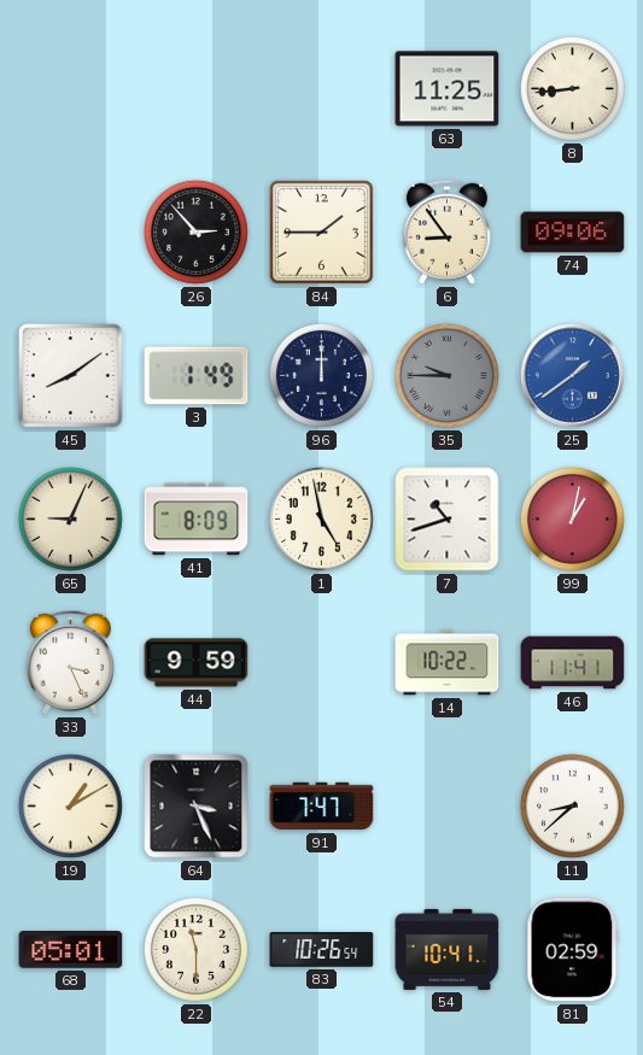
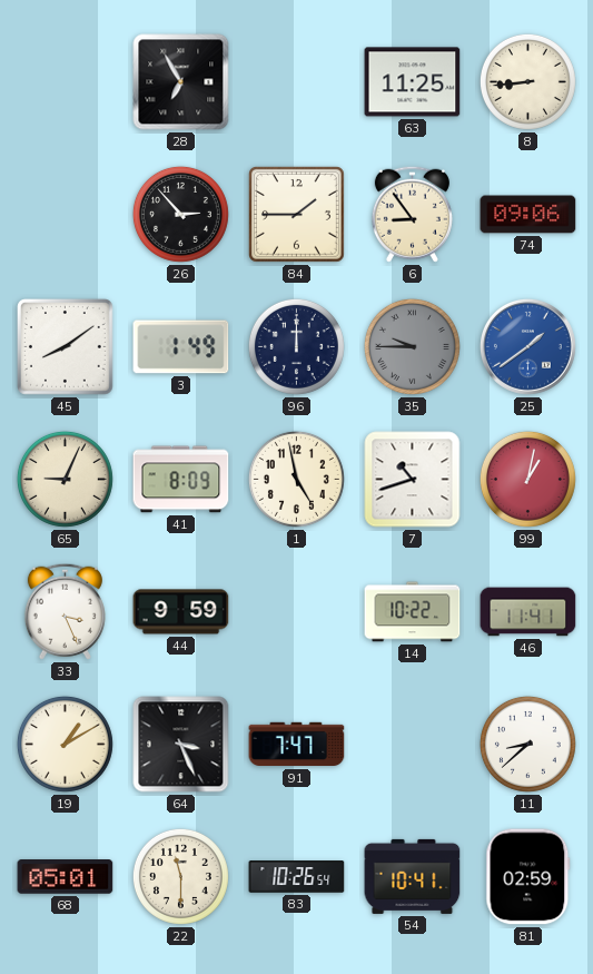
28: none -> 6:55 (181, 82)
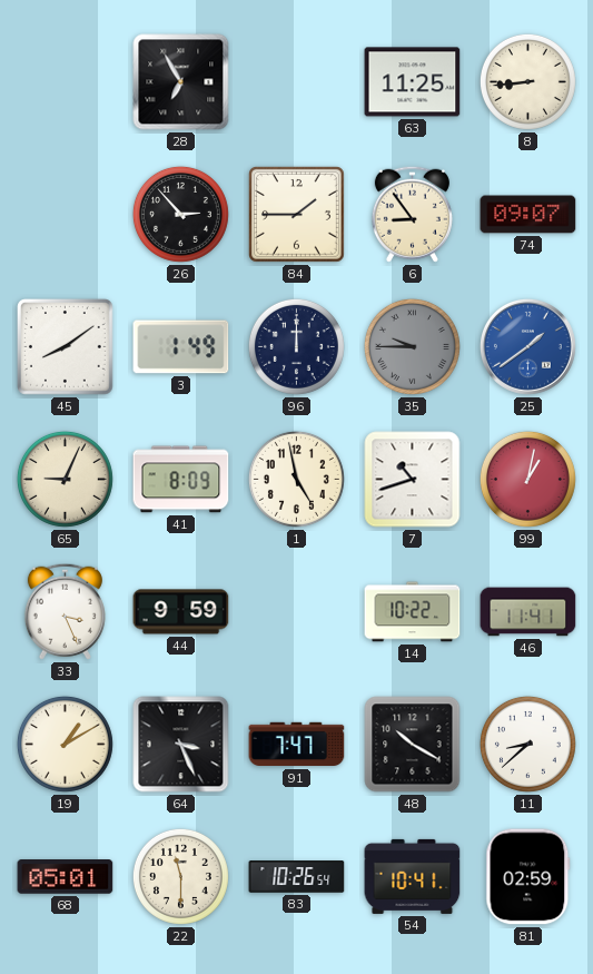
74: 09:06 -> 09:07 (528, 215)
48: none -> 10:20 (413, 745)
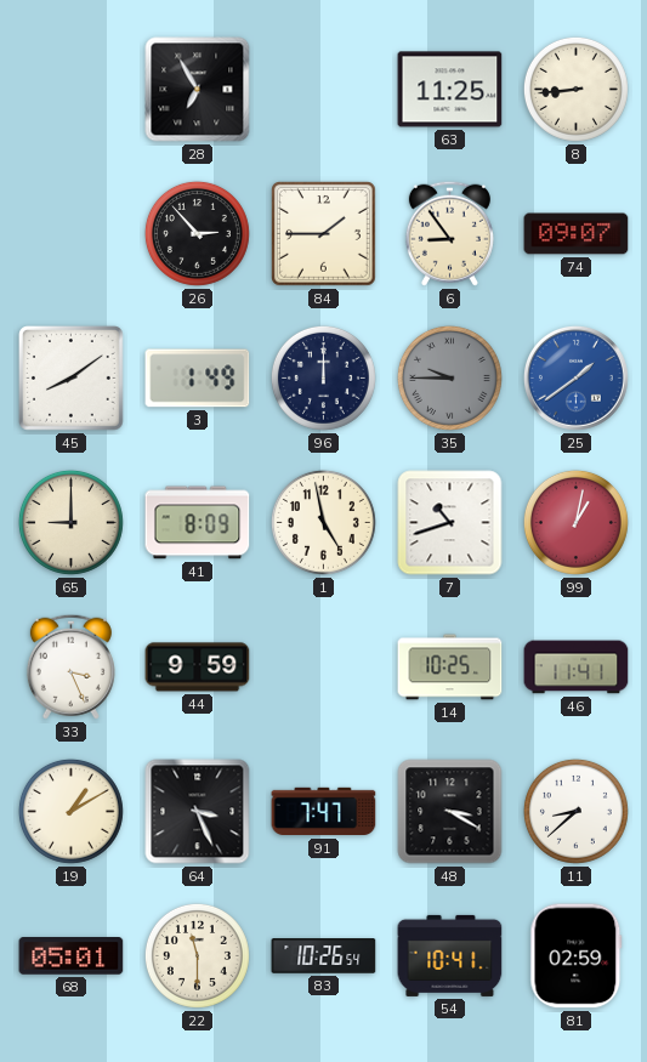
65: 9:04 -> 9:00 (70, 522)
14: 10:22 -> 10:25 (450, 668)
48: 10:20 -> 3:20 (450, 812)
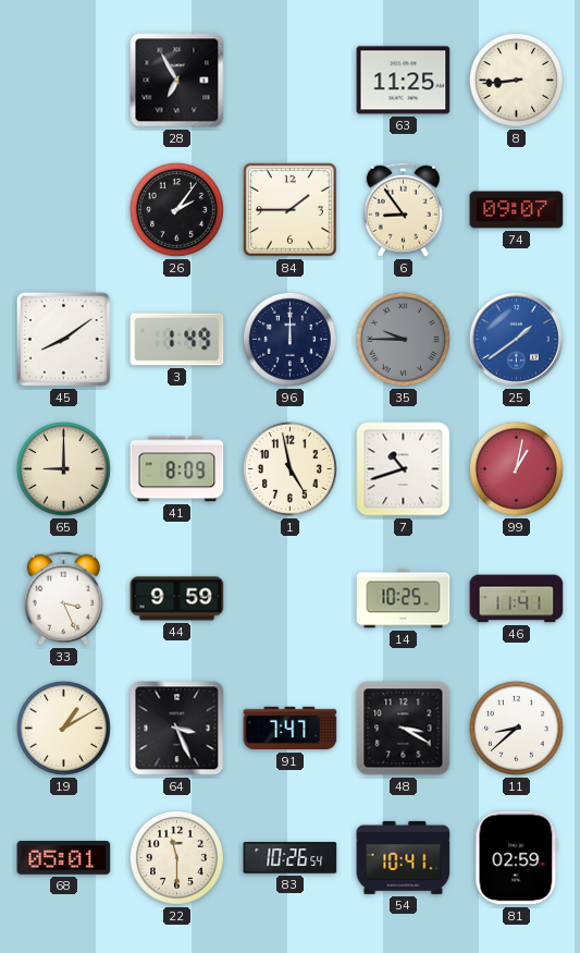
26: 2:53 -> 2:06 (176, 209)
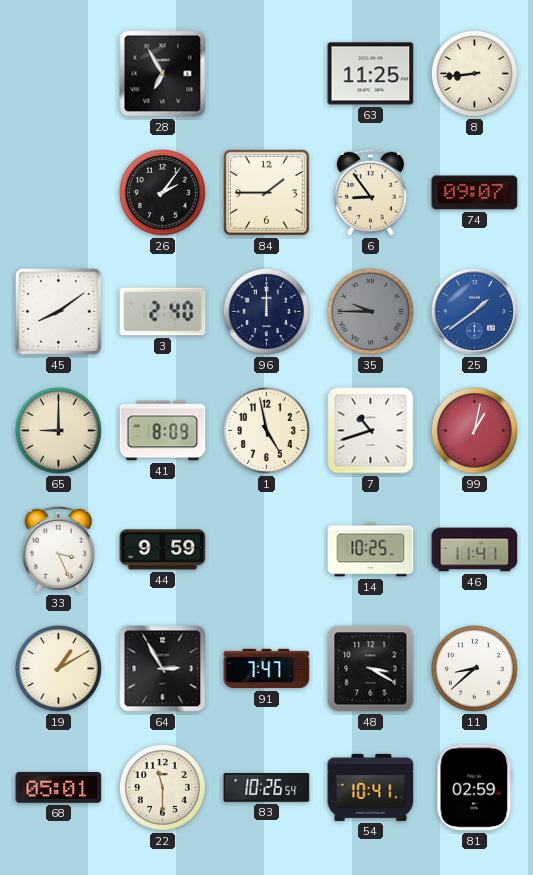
3: 1:49 -> 2:40 (163, 312)
64: 3:26 -> 2:55 (163, 669)
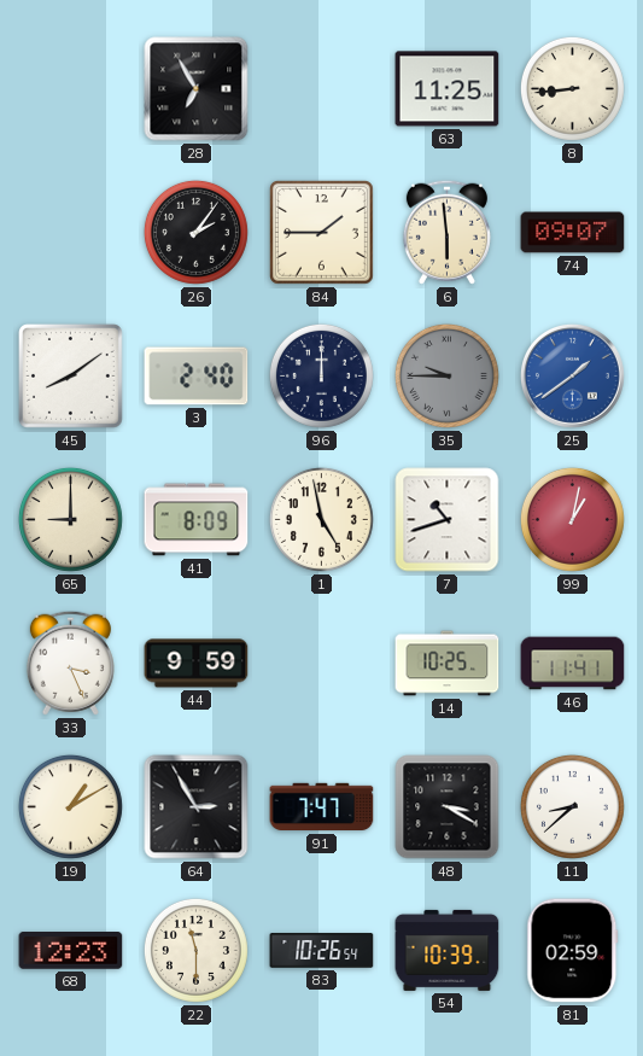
6: 8:54 -> 5:59 (446, 232)
68: 05:01 -> 12:23 (71, 951)
54: 10:41 -> 10:39 (448, 950)
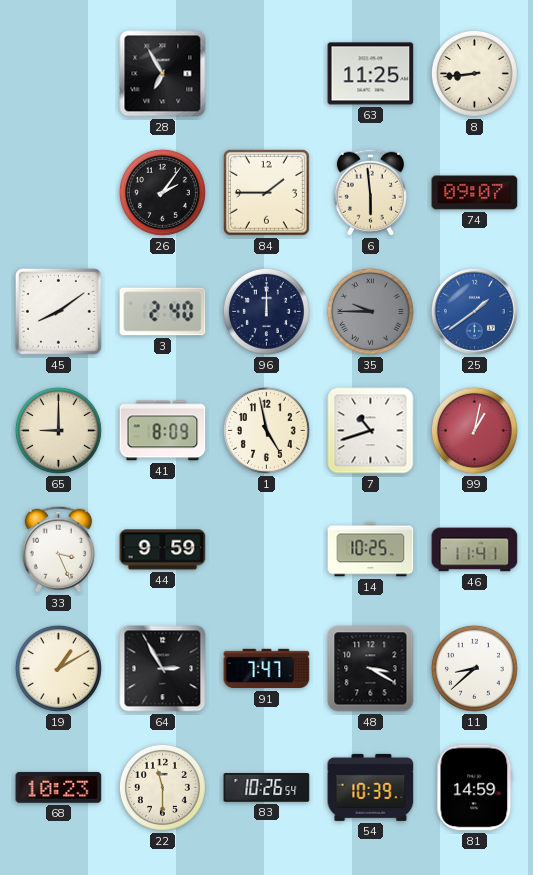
68: 12:23 -> 10:23 (59, 788)
81: 02:59 -> 14:59 (475, 788)
